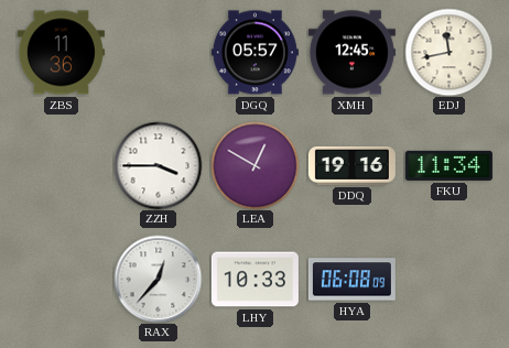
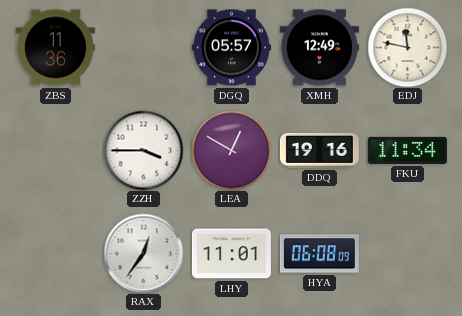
XMH: 12:45 -> 12:49 (319, 48)
EDJ: 11:43 -> 11:47 (407, 47)
RAX: 12:37 -> 12:36 (143, 253)
LHY: 10:33 -> 11:01 (231, 254)
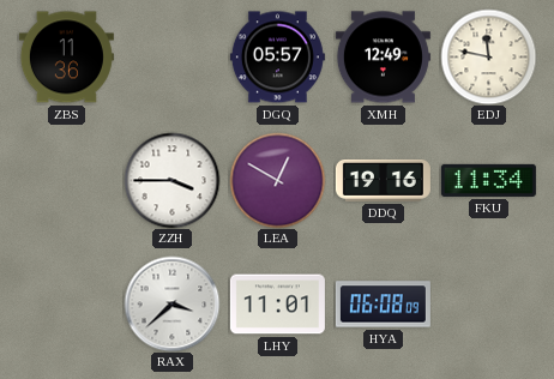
RAX: 12:36 -> 3:38 (171, 303)
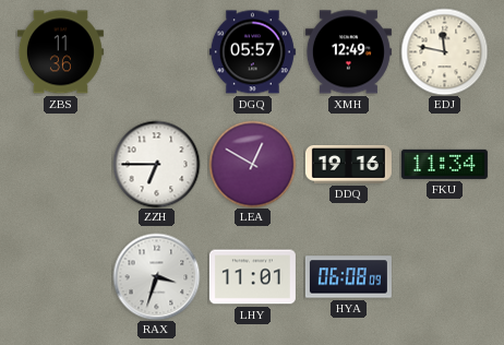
ZZH: 3:45 -> 6:45 (156, 164)
RAX: 3:38 -> 3:33 (156, 276)
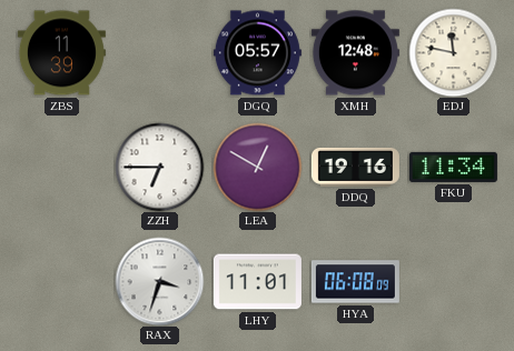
ZBS: 11:36 -> 11:39 (61, 53)
XMH: 12:49 -> 12:48 (355, 53)
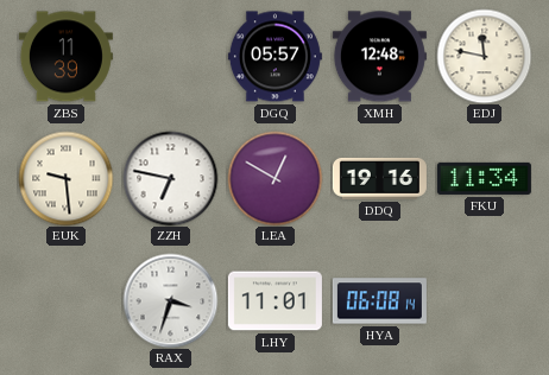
EUK: none -> 9:29 (65, 178)
ZZH: 6:45 -> 6:47 (170, 178)
HYA: 06:08:09 -> 06:08:14 (379, 301)
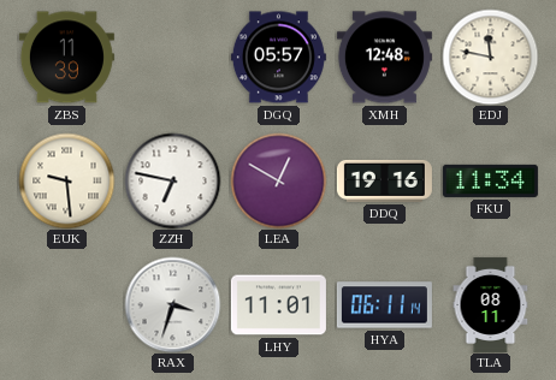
HYA: 06:08 -> 06:11 (384, 305)
TLA: none -> 08:11 (491, 304)
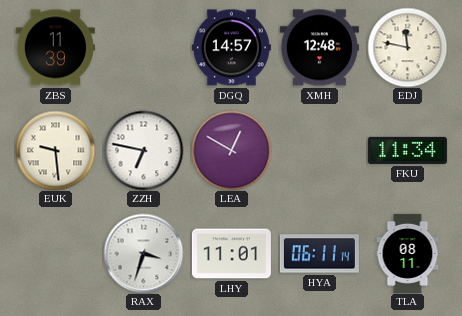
DGQ: 05:57 -> 14:57 (231, 48)
DDQ: 19:16 -> none (384, 180)
